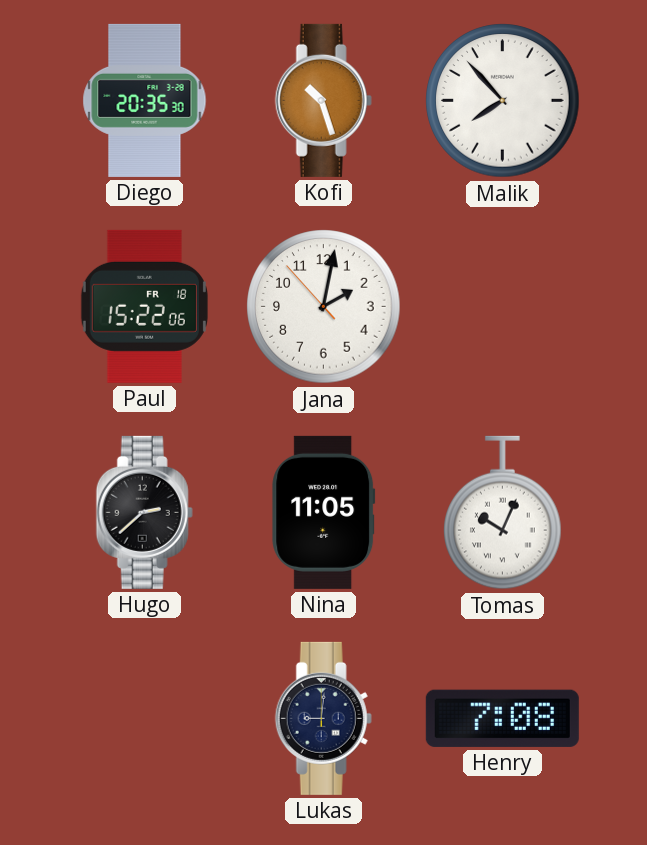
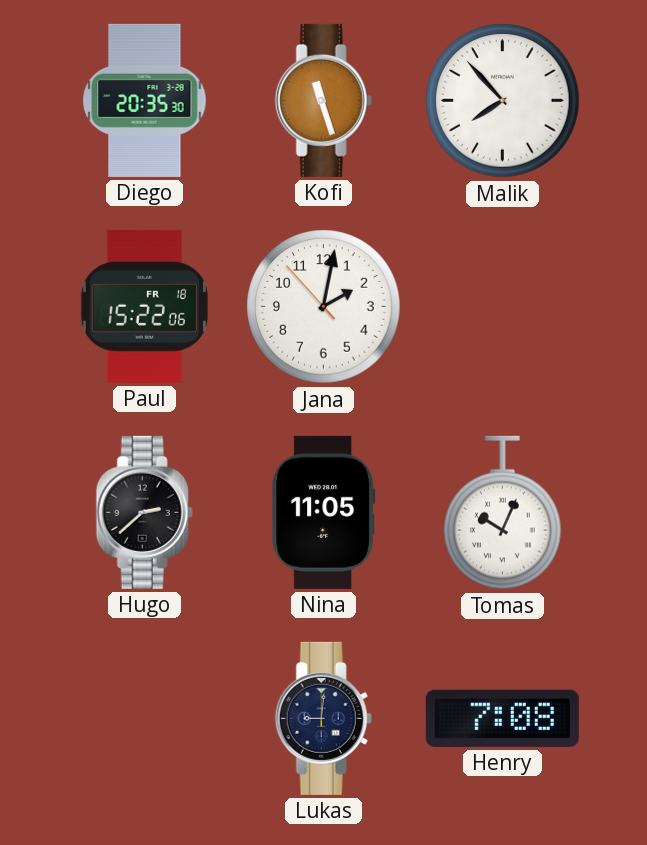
Kofi: 10:27 -> 11:27 (323, 100)
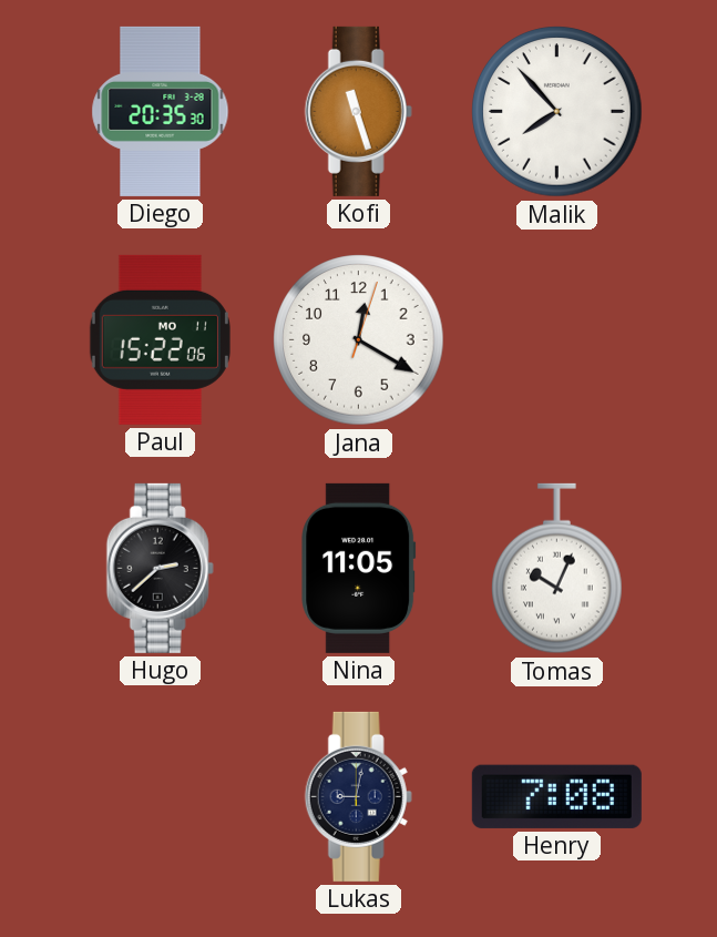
Paul date: FR 18 -> MO 11 (160, 339)
Jana: 2:01 -> 12:20 (359, 340)
Lukas: 9:01 -> 9:02 (358, 796)
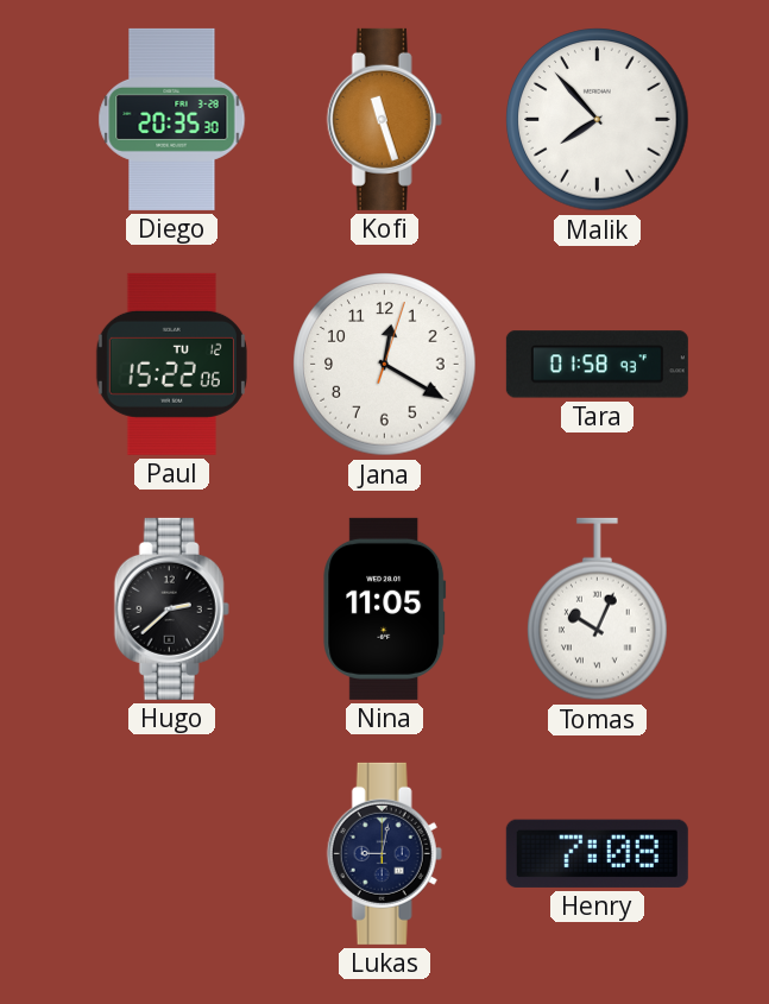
Paul date: MO 11 -> TU 12 (171, 364)
Tara: none -> 01:58 (597, 365)
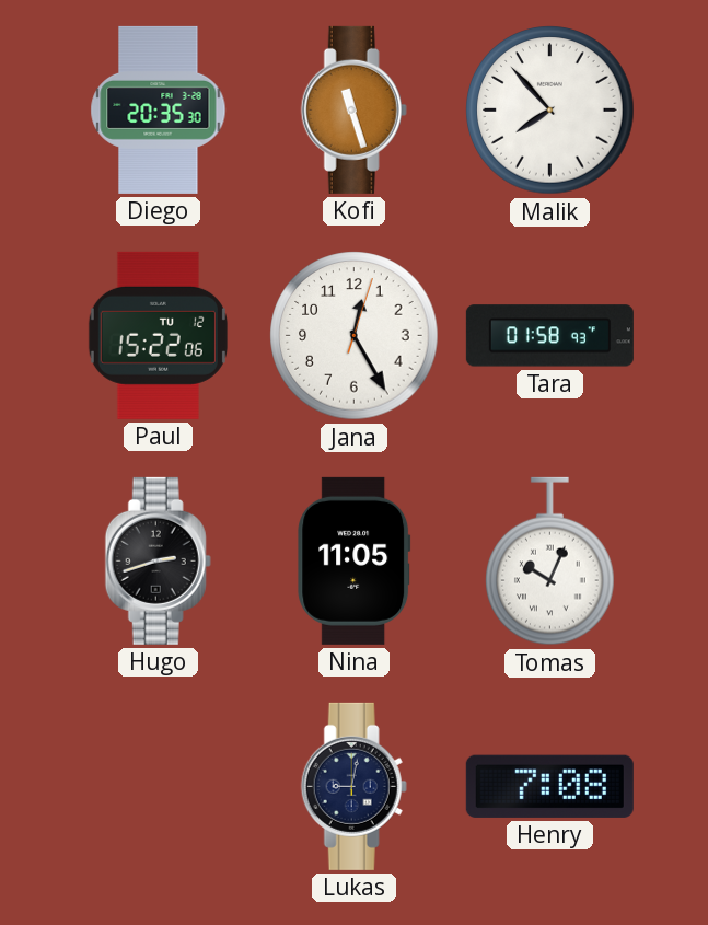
Jana: 12:20 -> 12:25 (355, 336)
Hugo: 2:38 -> 2:42 (158, 560)
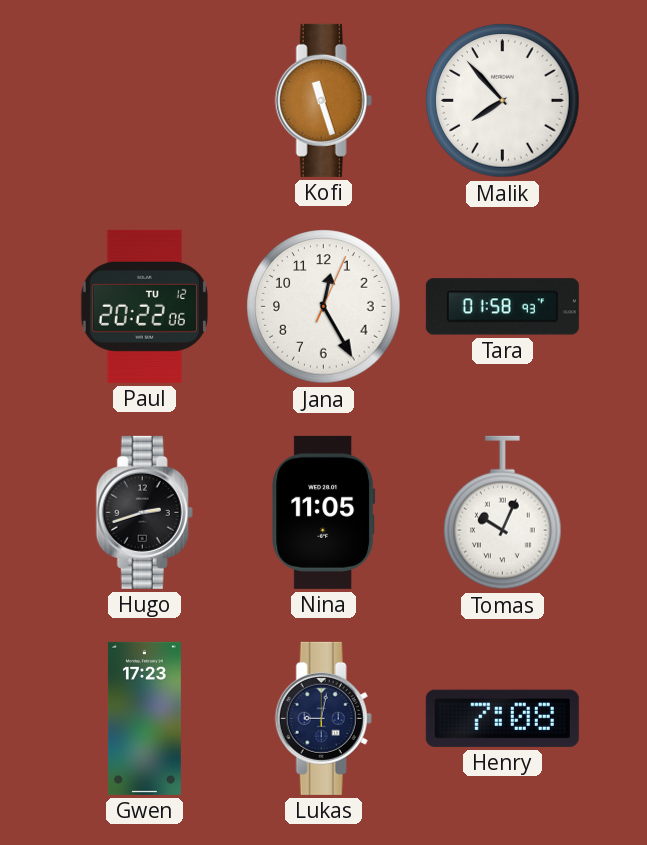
Diego: 20:35 -> none (159, 109)
Paul: 15:22 -> 20:22 (144, 306)
Jana: 12:25:03 -> 12:25:04 (324, 307)
Gwen: none -> 17:23 (144, 718)
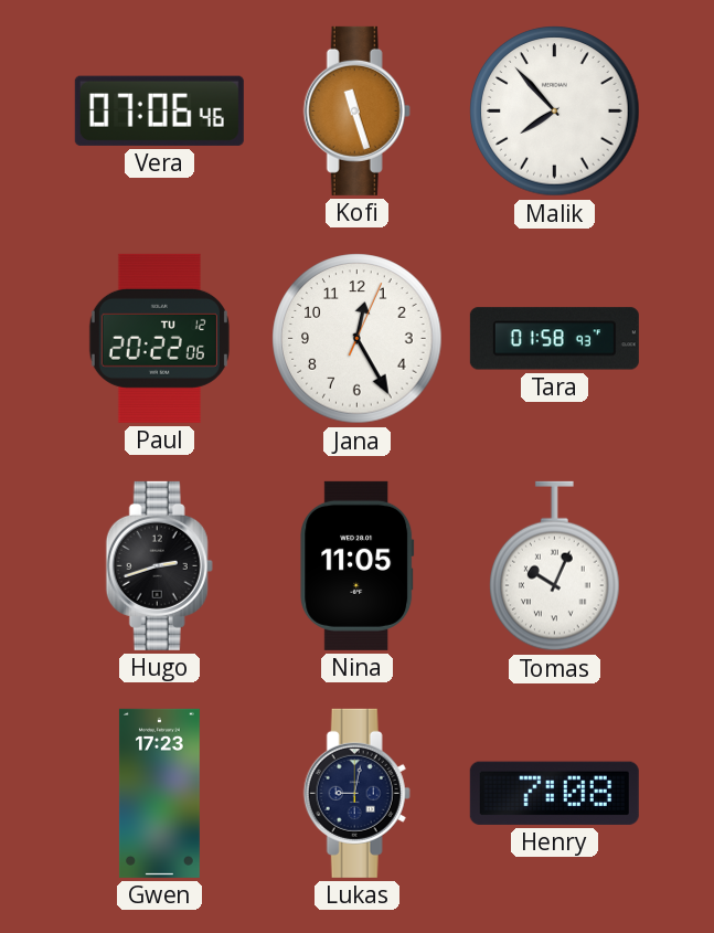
Vera: none -> 07:06 (159, 110)
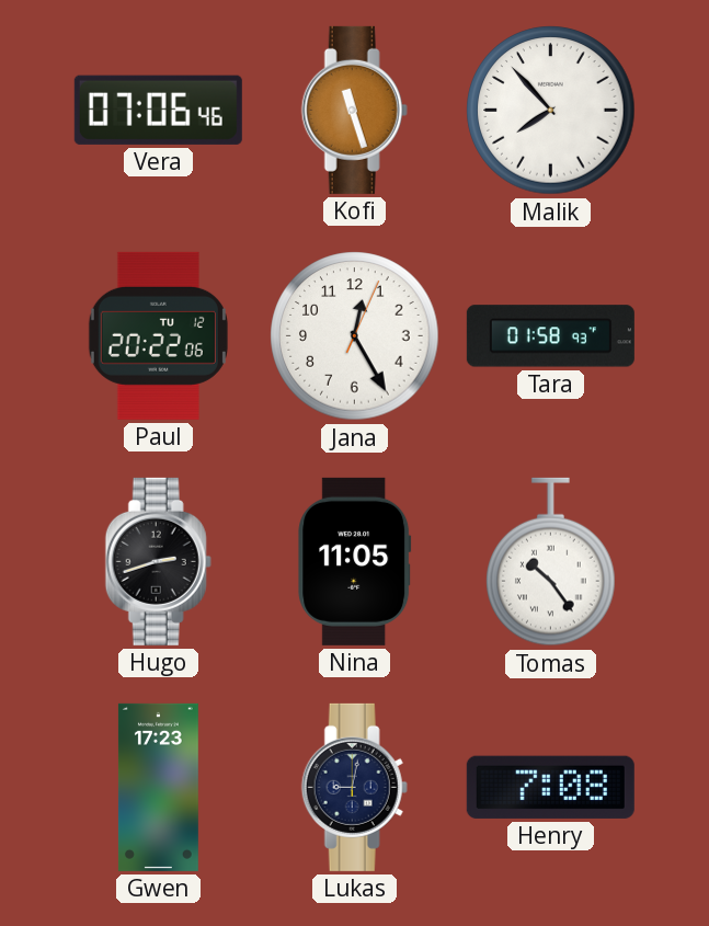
Tomas: 10:04 -> 10:24 (551, 562)
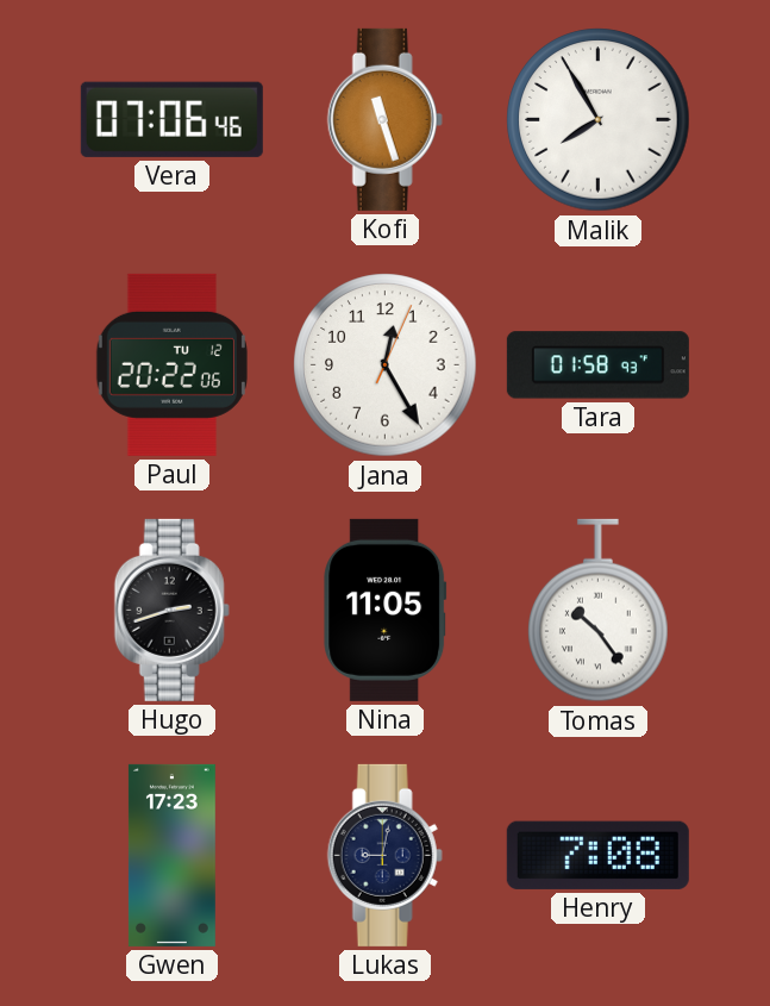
Malik: 7:53 -> 7:55 (599, 120)
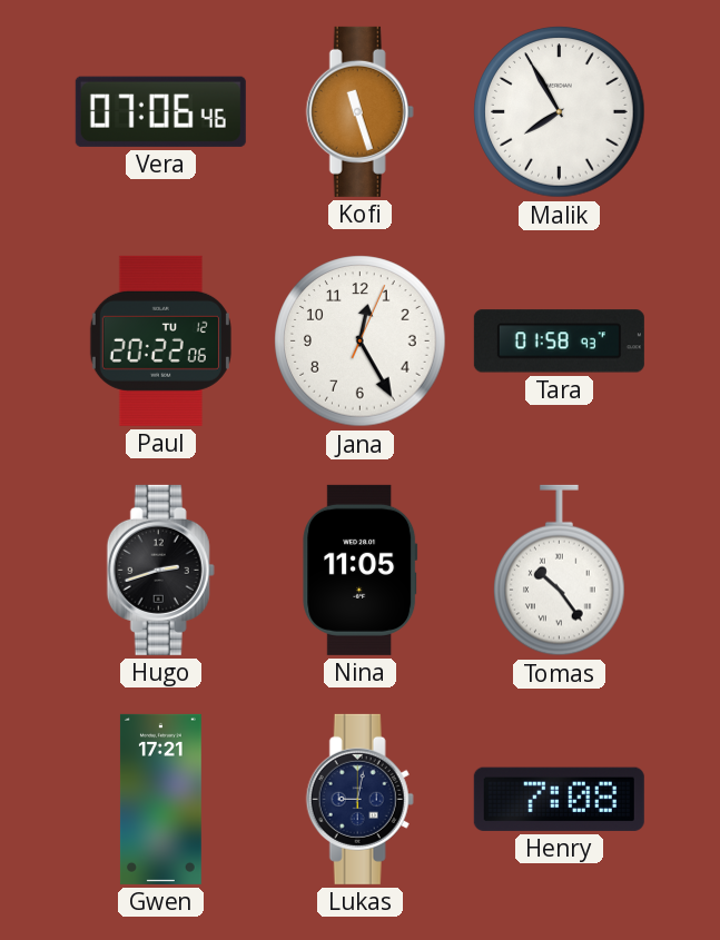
Gwen: 17:23 -> 17:21 (160, 799)
